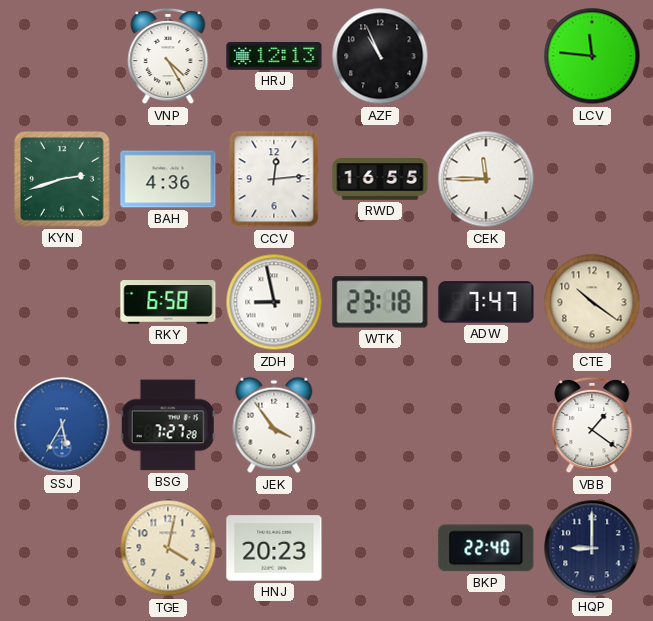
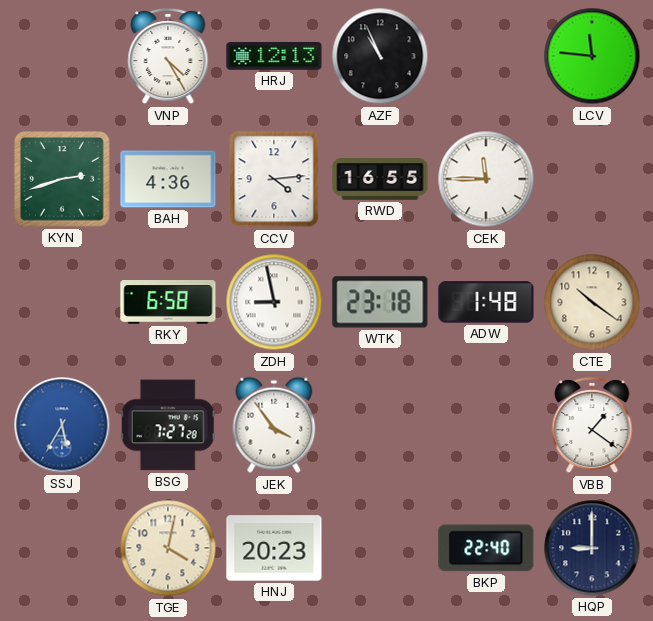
CCV: 12:14 -> 4:14 (274, 179)
ADW: 7:47 -> 1:48 (486, 302)
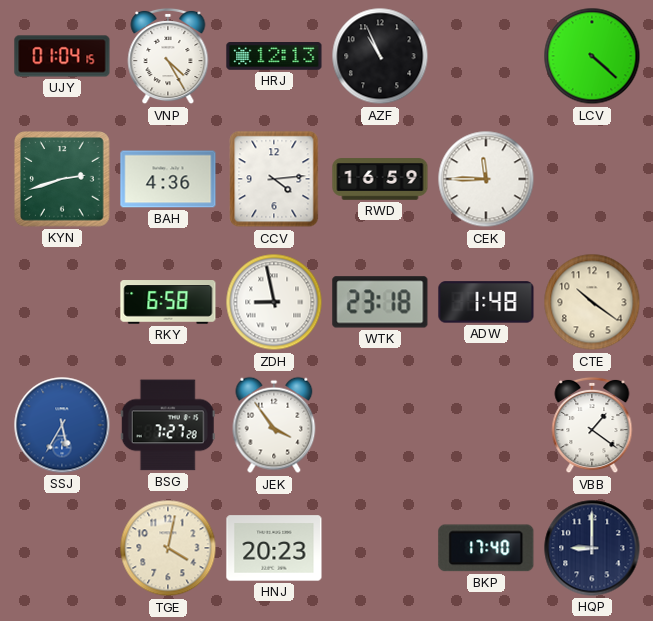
UJY: none -> 01:04 (62, 56)
LCV: 11:46 -> 4:22 (592, 56)
RWD: 16:55 -> 16:59 (380, 179)
BKP: 22:40 -> 17:40 (486, 548)
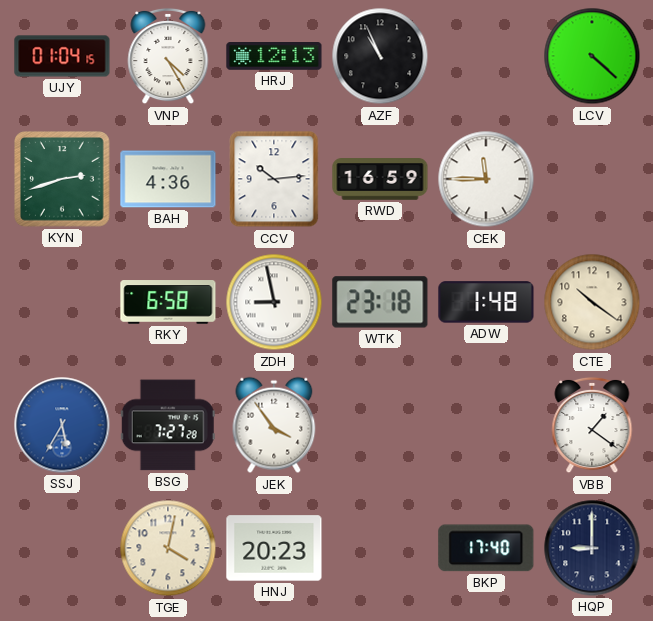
CCV: 4:14 -> 10:14 (274, 179)
